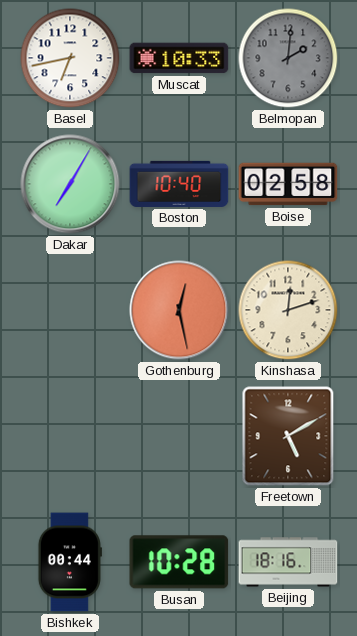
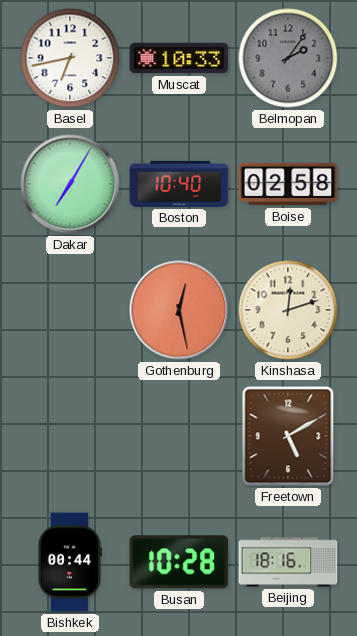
Belmopan: 2:01 -> 2:06 (288, 58)
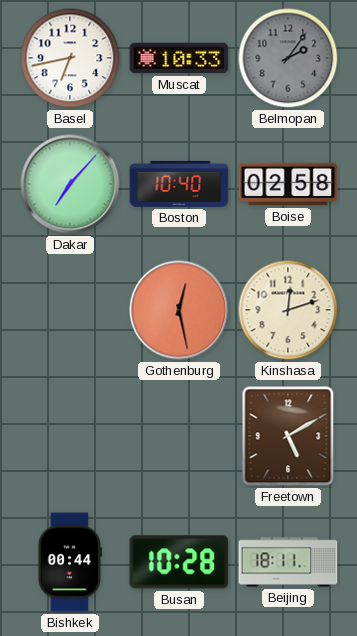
Dakar: 7:05 -> 7:07 (70, 184)
Beijing: 18:16 -> 18:11 (288, 562)
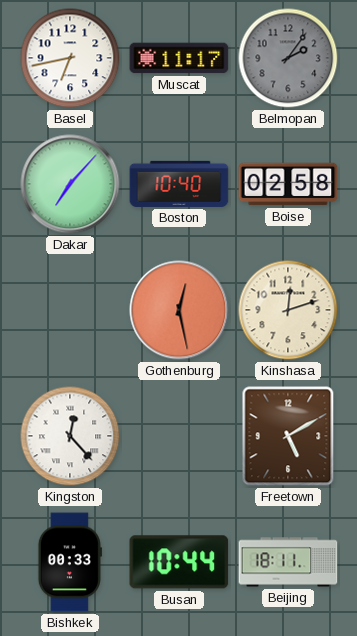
Muscat: 10:33 -> 11:17 (179, 58)
Kingston: none -> 12:23 (70, 436)
Bishkek: 00:44 -> 00:33 (70, 562)
Busan: 10:28 -> 10:44 (179, 562)
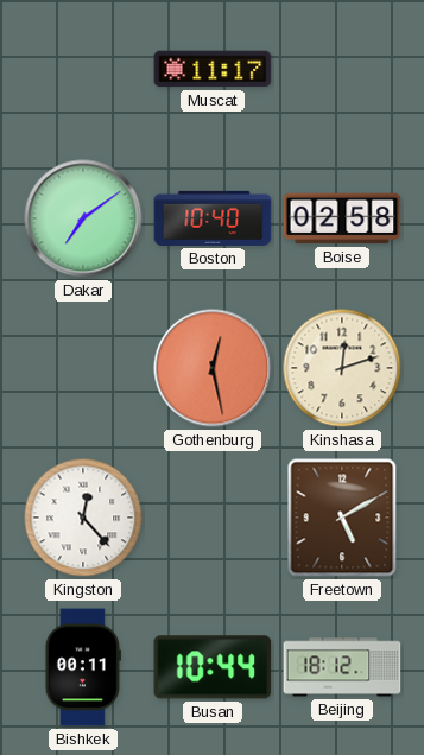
Basel: 6:43 -> none (70, 58)
Belmopan: 2:06 -> none (288, 58)
Dakar: 7:07 -> 7:09 (83, 218)
Bishkek: 00:33 -> 00:11 (83, 667)
Beijing: 18:11 -> 18:12 (342, 667)
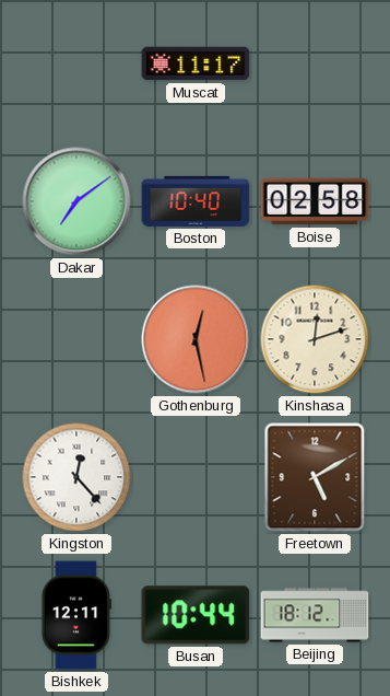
Bishkek: 00:11 -> 12:11 (76, 615)
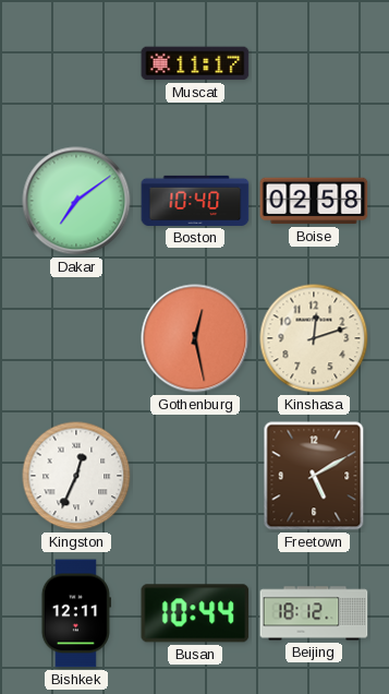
Kingston: 12:23 -> 12:34 (76, 476)
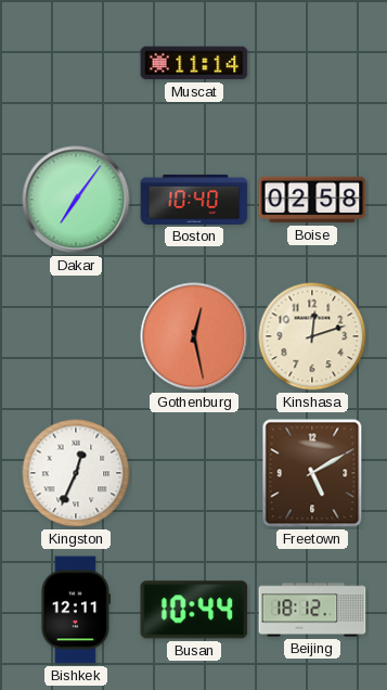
Muscat: 11:17 -> 11:14 (194, 63)
Dakar: 7:09 -> 7:06 (76, 200)
